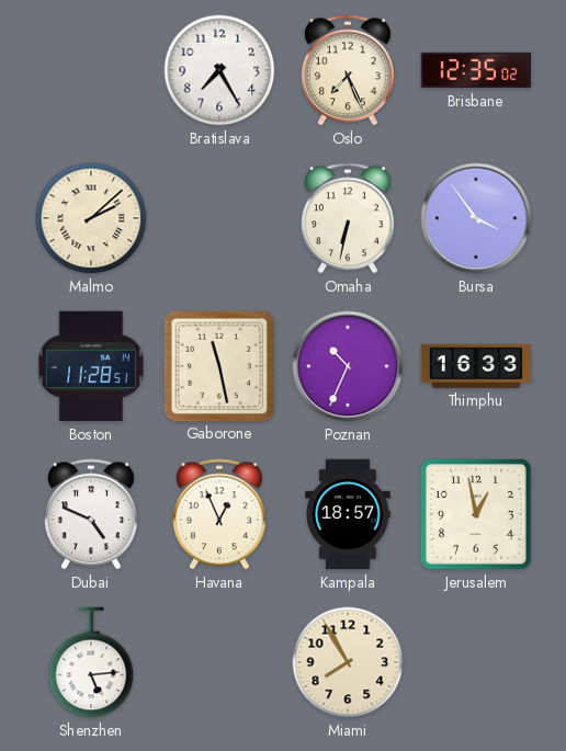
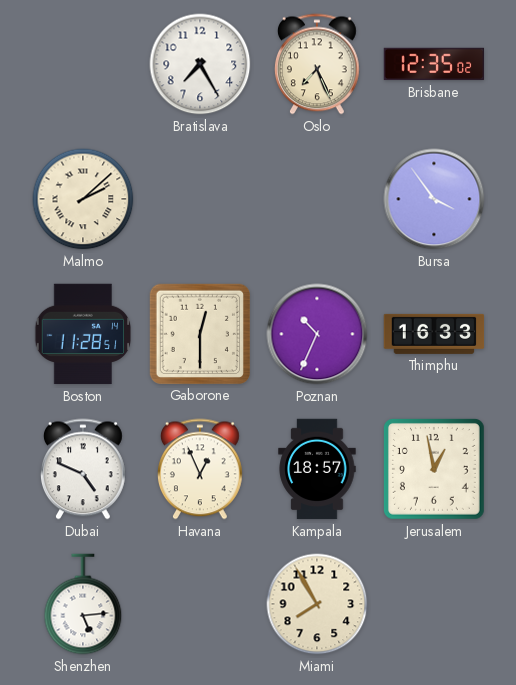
Omaha: 6:32 -> none (348, 218)
Gaborone: 11:28 -> 12:30 (199, 333)
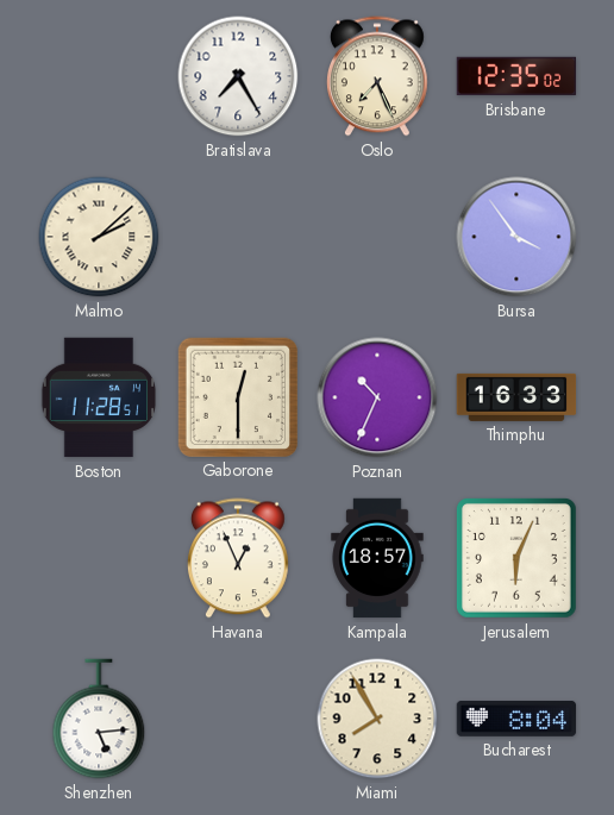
Dubai: 4:49 -> none (83, 469)
Jerusalem: 12:58 -> 6:04 (518, 559)
Bucharest: none -> 8:04 (516, 719)
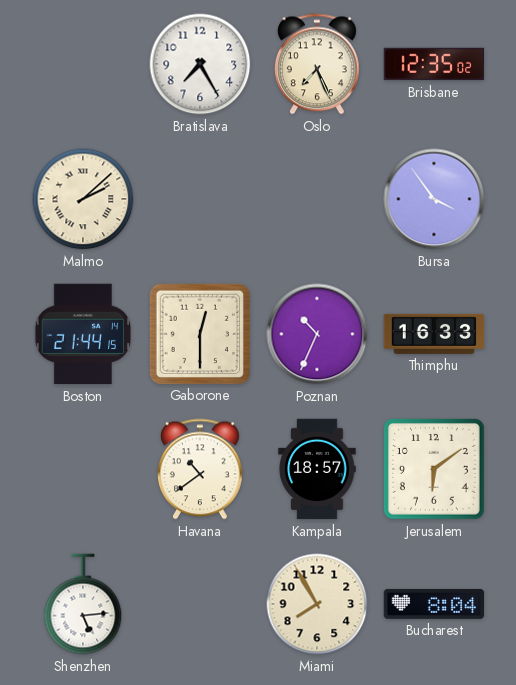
Boston: 11:28 -> 21:44 (83, 334)
Havana: 12:56 -> 10:39 (200, 469)
Jerusalem: 6:04 -> 6:09 (435, 470)
